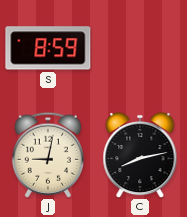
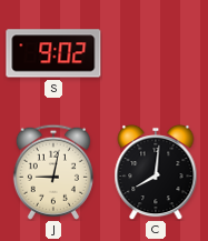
S: 8:59 -> 9:02 (53, 53)
C: 8:13 -> 8:01 (156, 172)
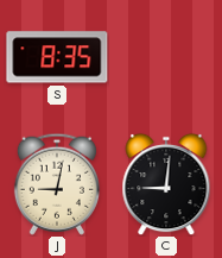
S: 9:02 -> 8:35 (57, 57)
C: 8:01 -> 9:01 (166, 184)
